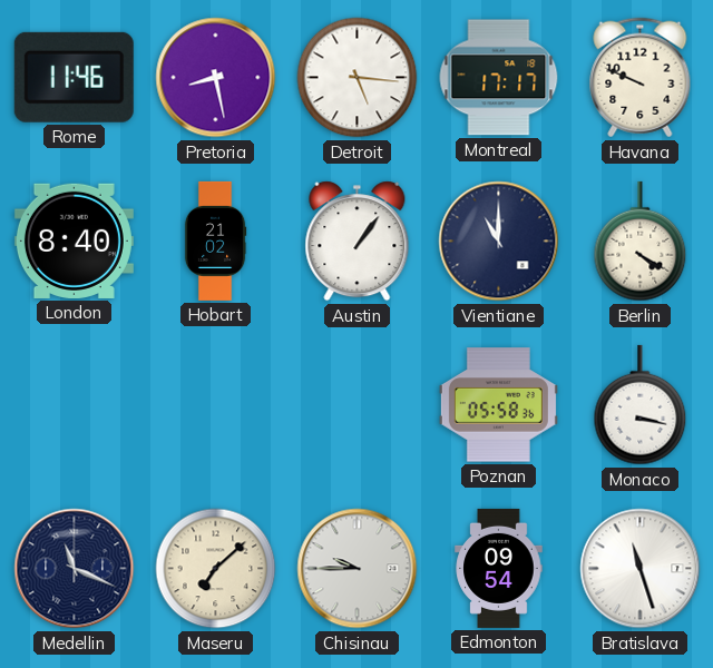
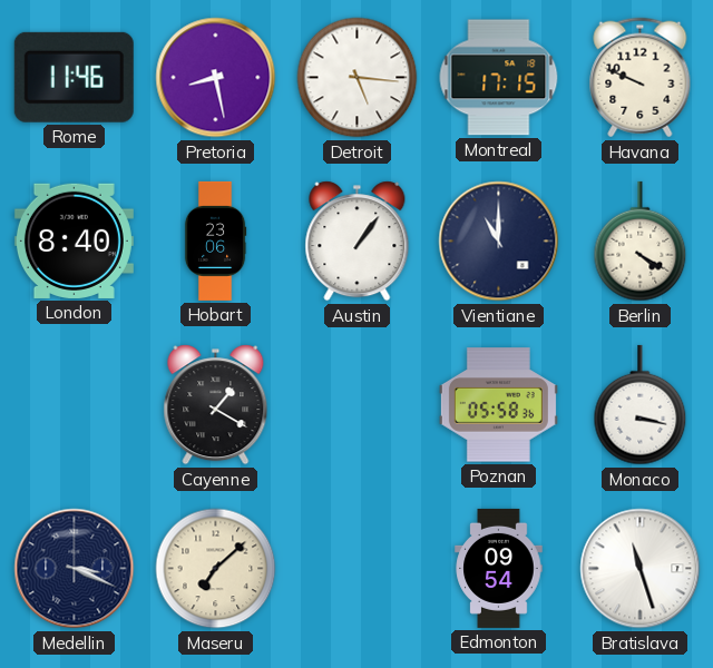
Montreal: 17:17 -> 17:15 (499, 78)
Hobart: 21:02 -> 23:06 (215, 240)
Cayenne: none -> 1:20 (216, 405)
Medellin: 11:19 -> 3:19 (75, 569)
Chisinau: 9:45 -> none (358, 569)
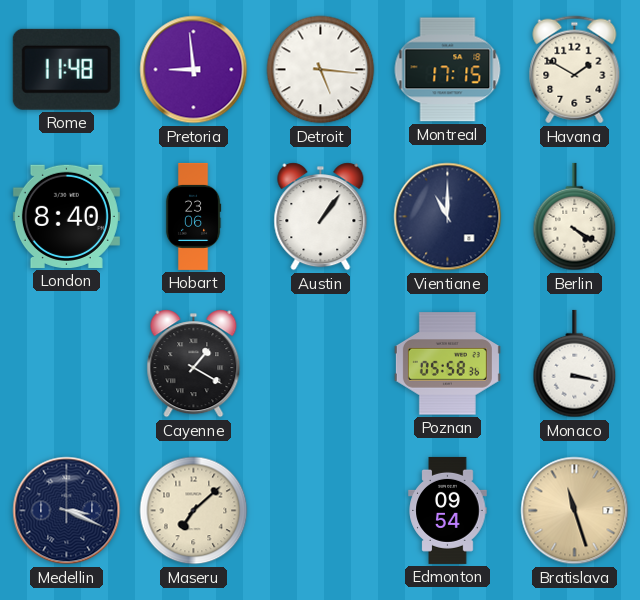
Rome: 11:46 -> 11:48 (66, 69)
Pretoria: 8:28 -> 8:59 (194, 70)
Havana: 9:49 -> 1:50 (575, 70)
Bratislava dial: white -> champagne (575, 511)
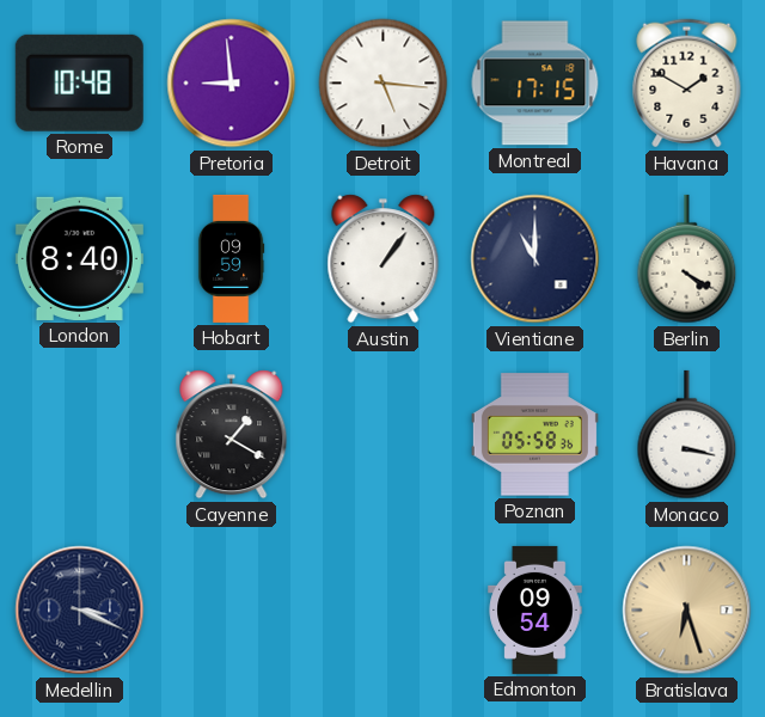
Rome: 11:48 -> 10:48 (79, 82)
Hobart: 23:06 -> 09:59 (231, 258)
Maseru: 7:08 -> none (194, 511)
Bratislava: 11:27 -> 6:27 (687, 611)
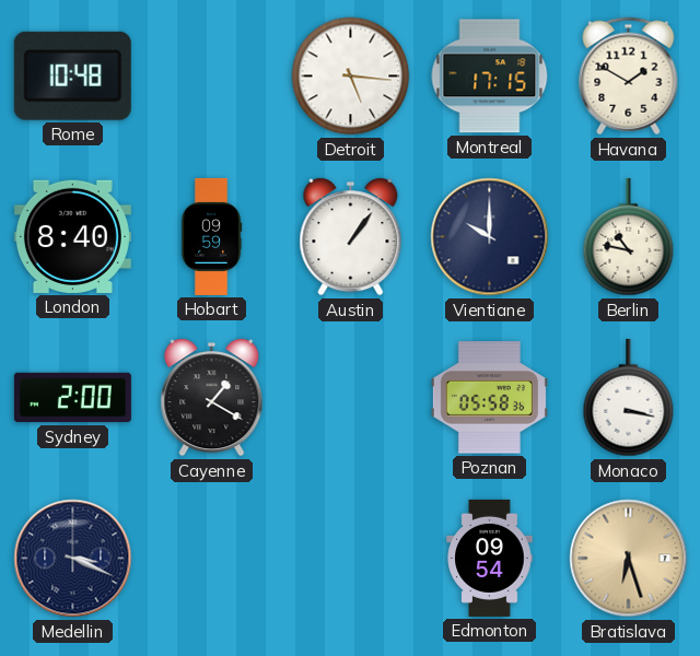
Pretoria: 8:59 -> none (232, 84)
Vientiane: 11:00 -> 10:00 (490, 237)
Berlin: 4:20 -> 10:47 (629, 237)
Sydney: none -> 2:00 (72, 398)
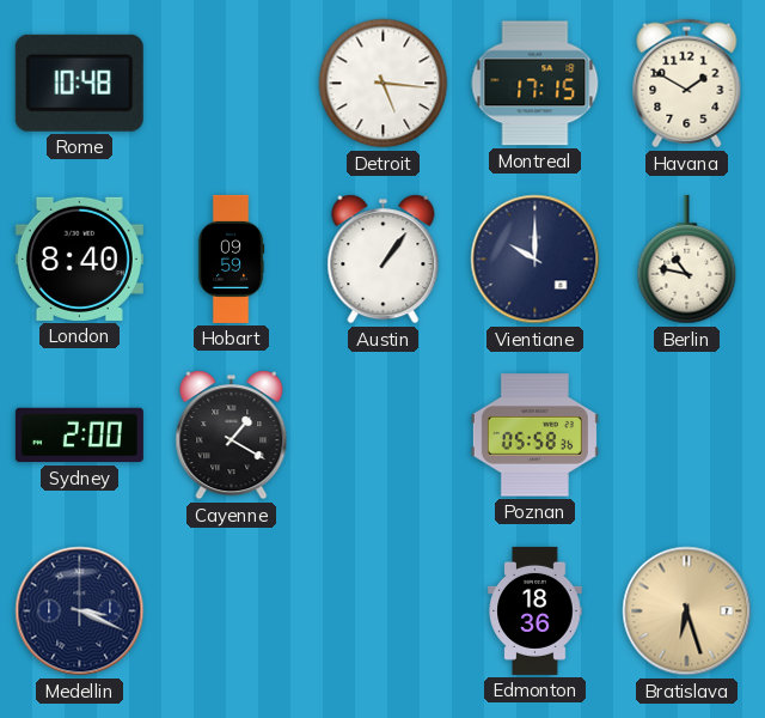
Monaco: 3:17 -> none (629, 398)
Edmonton: 09:54 -> 18:36 (535, 610)
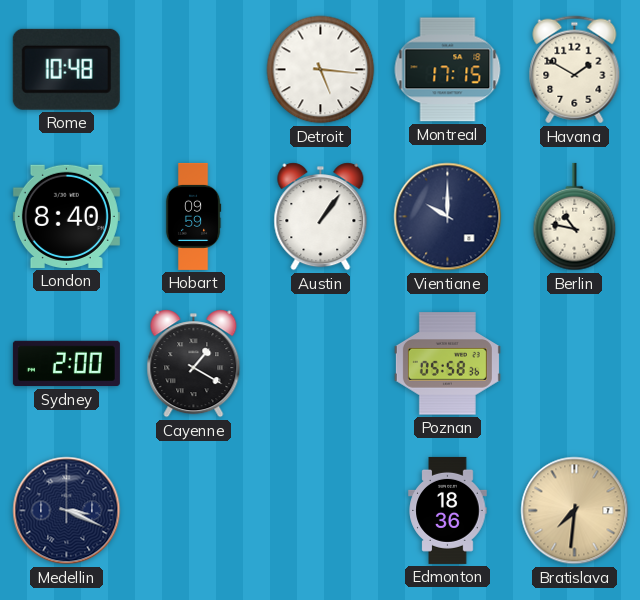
Bratislava: 6:27 -> 7:31 (575, 511)
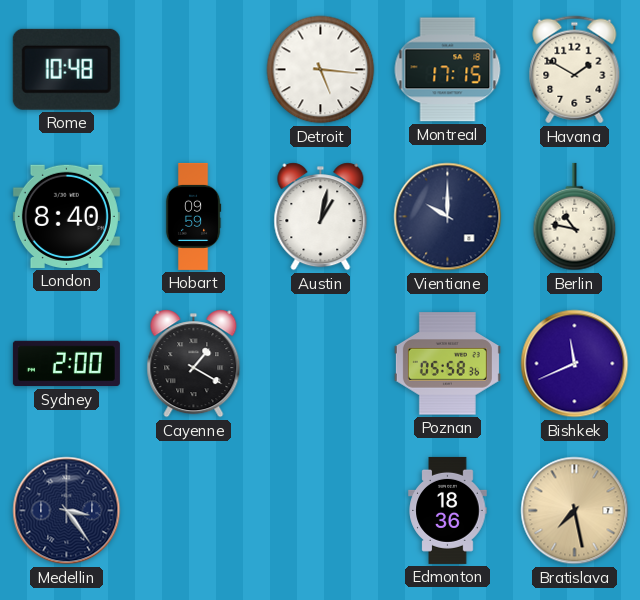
Austin: 1:06 -> 1:02 (321, 217)
Bishkek: none -> 11:41 (575, 364)
Medellin: 3:19 -> 3:24 (67, 511)
Bratislava: 7:31 -> 7:28 (575, 511)
